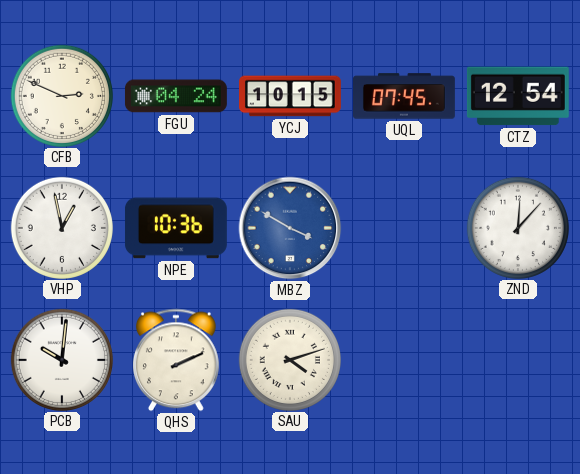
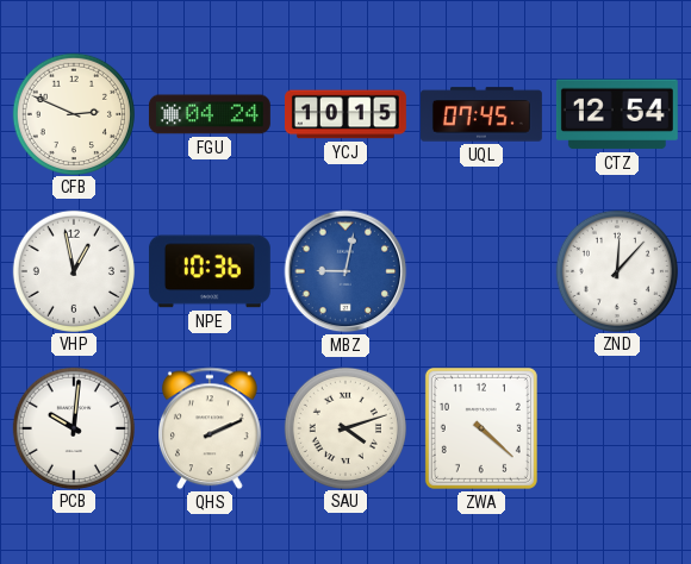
MBZ: 3:50 -> 9:02 (345, 271)
ZWA: none -> 4:22 (481, 428)
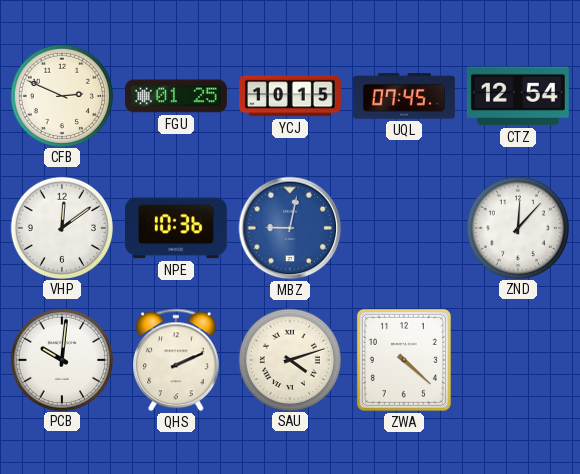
FGU: 04:24 -> 01:25 (176, 96)
VHP: 12:58 -> 12:09 (61, 227)
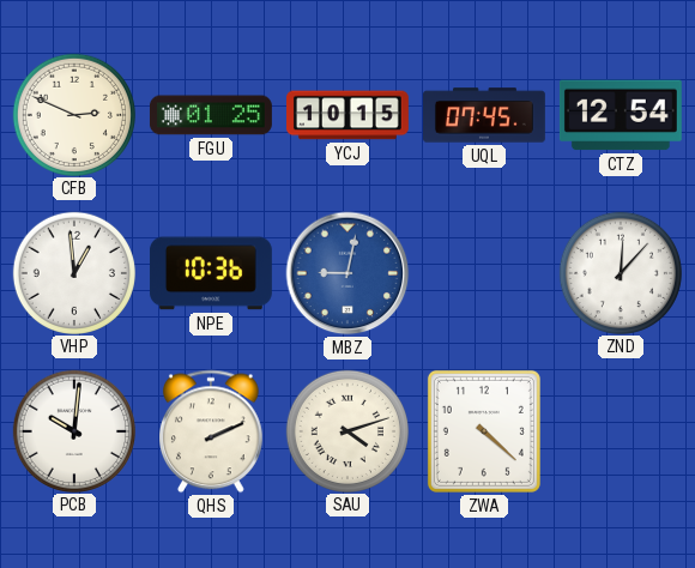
VHP: 12:09 -> 12:59 (73, 272)
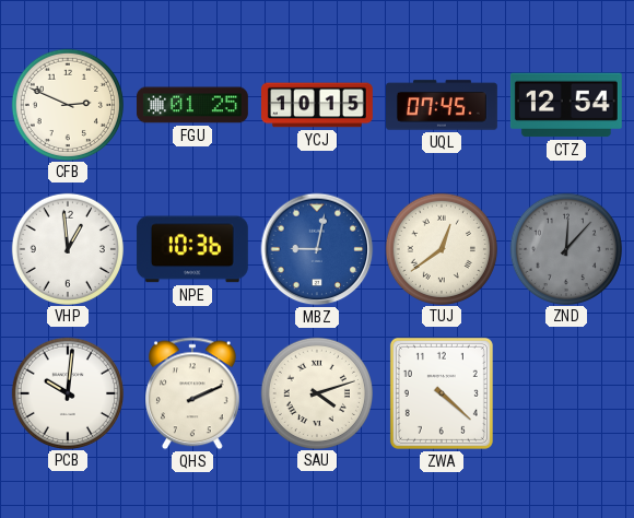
TUJ: none -> 12:39 (441, 248)
ZND dial: white -> grey (565, 248)
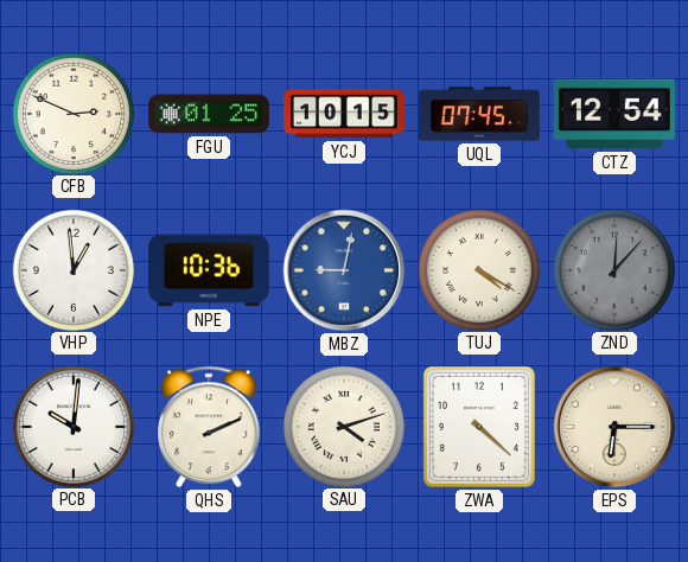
TUJ: 12:39 -> 4:20 (478, 269)
EPS: none -> 6:15 (614, 427)
